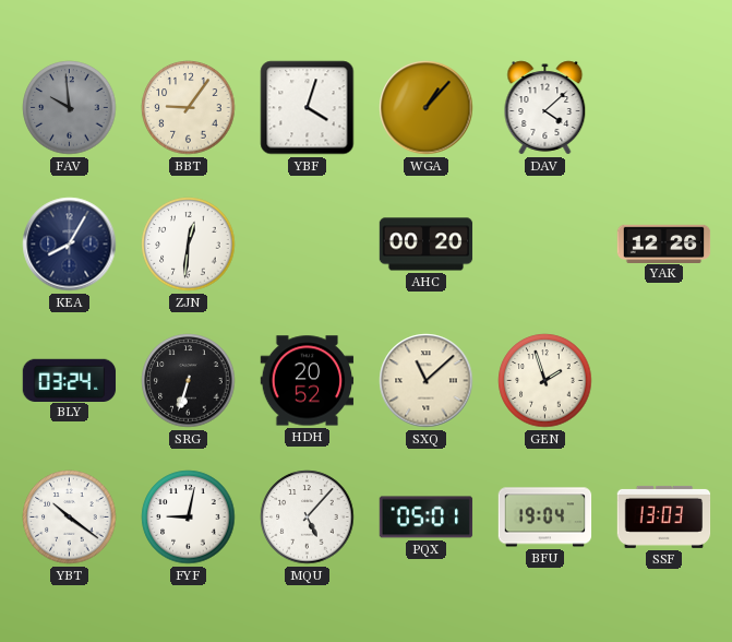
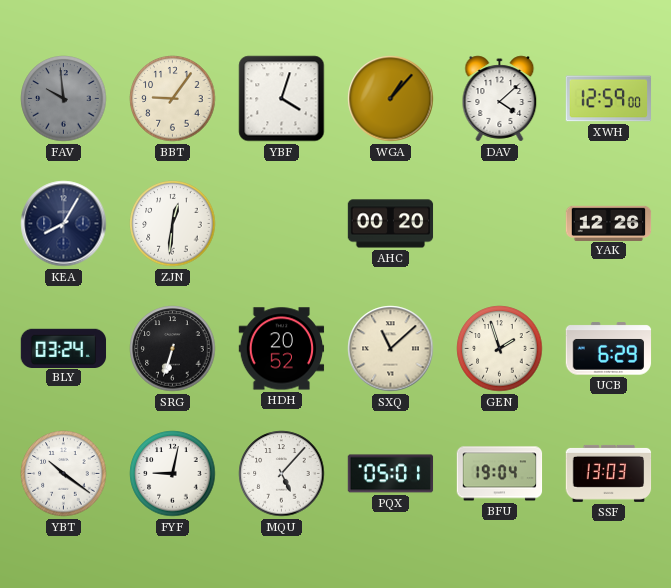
XWH: none -> 12:59 (609, 99)
UCB: none -> 6:29 (609, 349)
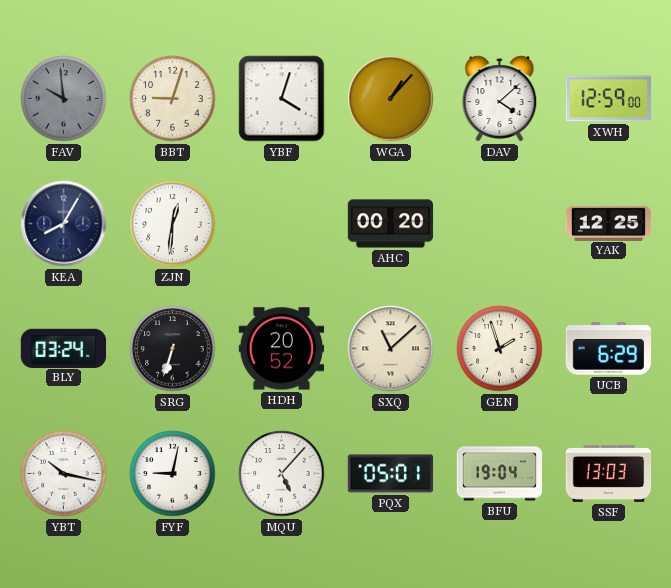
BBT: 9:06 -> 9:03 (173, 99)
YAK: 12:26 -> 12:25 (609, 223)
YBT: 10:21 -> 10:17 (64, 474)
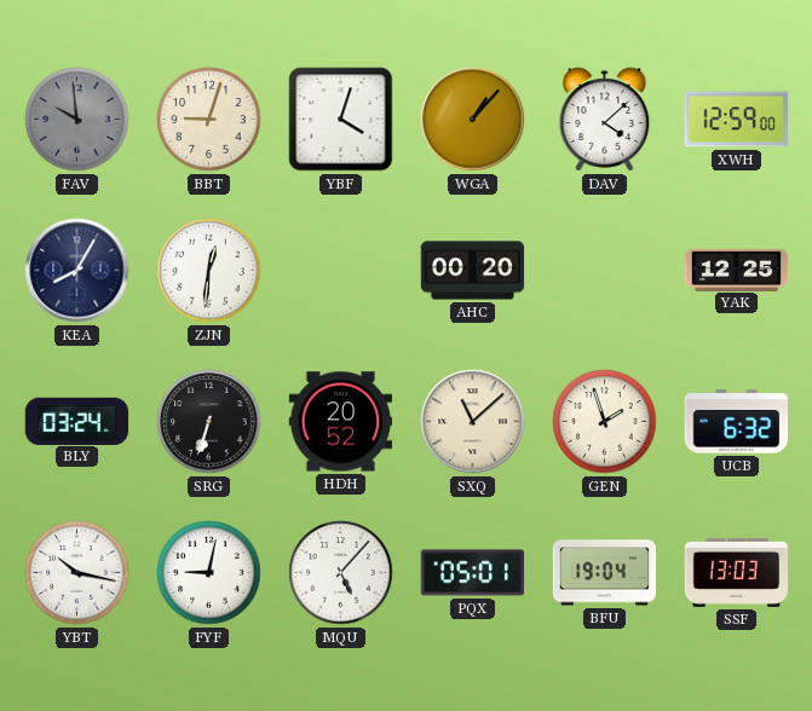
UCB: 6:29 -> 6:32 (737, 422)
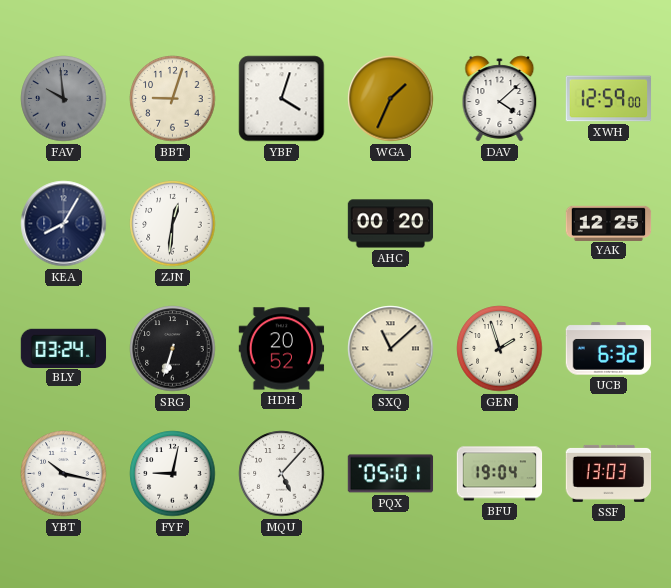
WGA: 1:07 -> 1:34 (391, 99)
